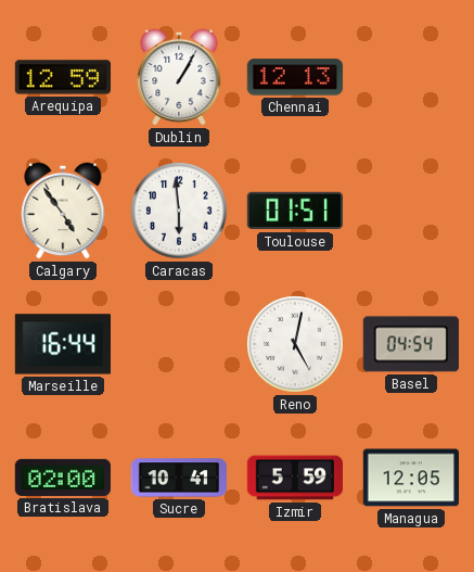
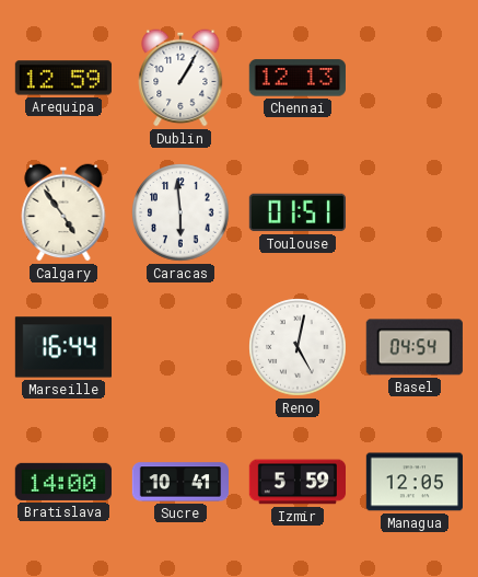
Bratislava: 02:00 -> 14:00 (63, 482)
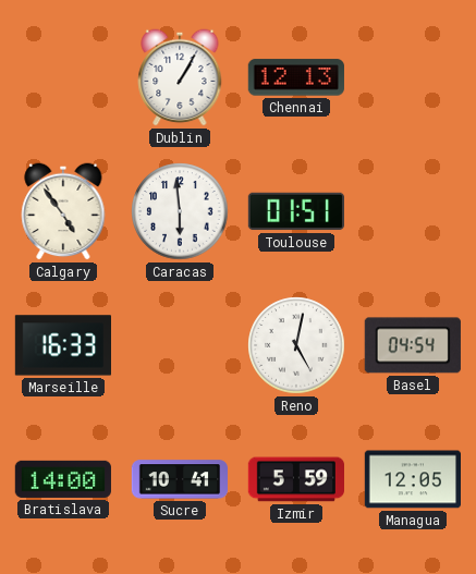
Arequipa: 12:59 -> none (62, 78)
Marseille: 16:44 -> 16:33 (62, 345)
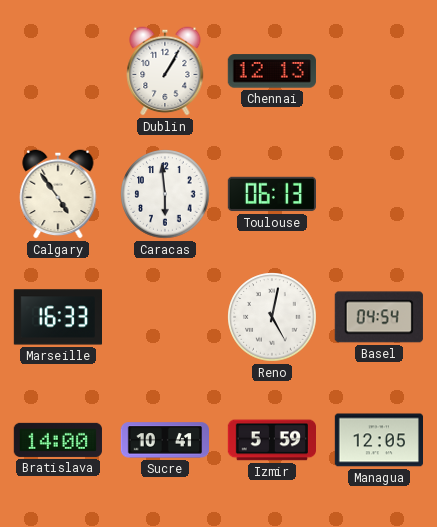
Toulouse: 01:51 -> 06:13 (271, 194)
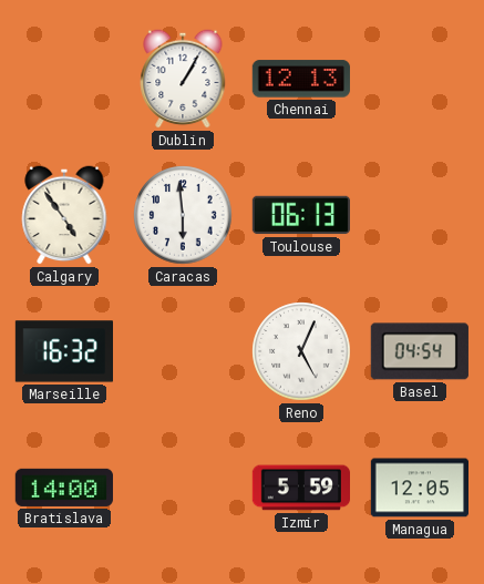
Marseille: 16:33 -> 16:32 (63, 351)
Reno: 5:02 -> 5:04 (301, 351)
Sucre: 10:41 -> none (164, 440)
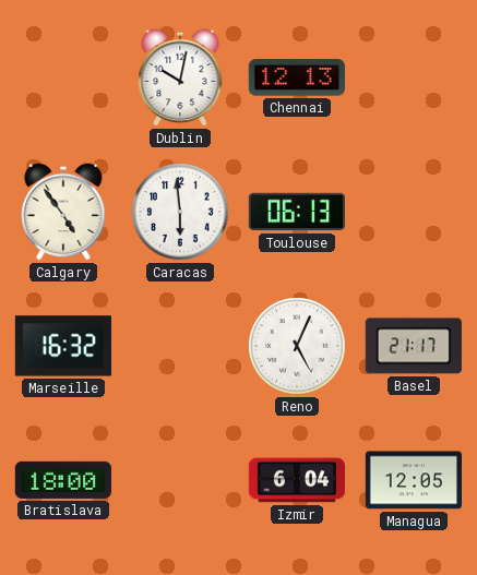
Dublin: 1:05 -> 10:02 (180, 77)
Basel: 04:54 -> 21:17 (414, 346)
Bratislava: 14:00 -> 18:00 (63, 480)
Izmir: 5:59 -> 6:04 (296, 480)
